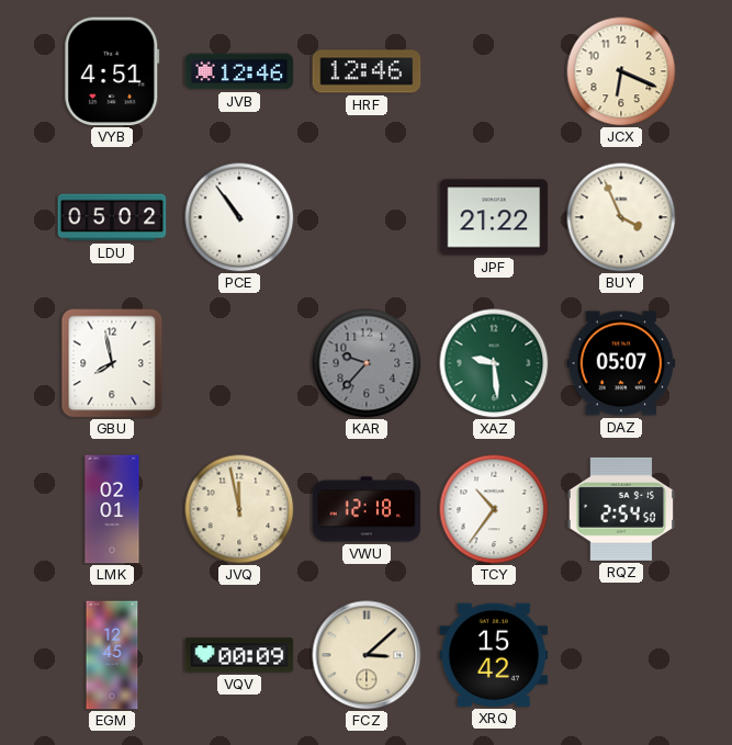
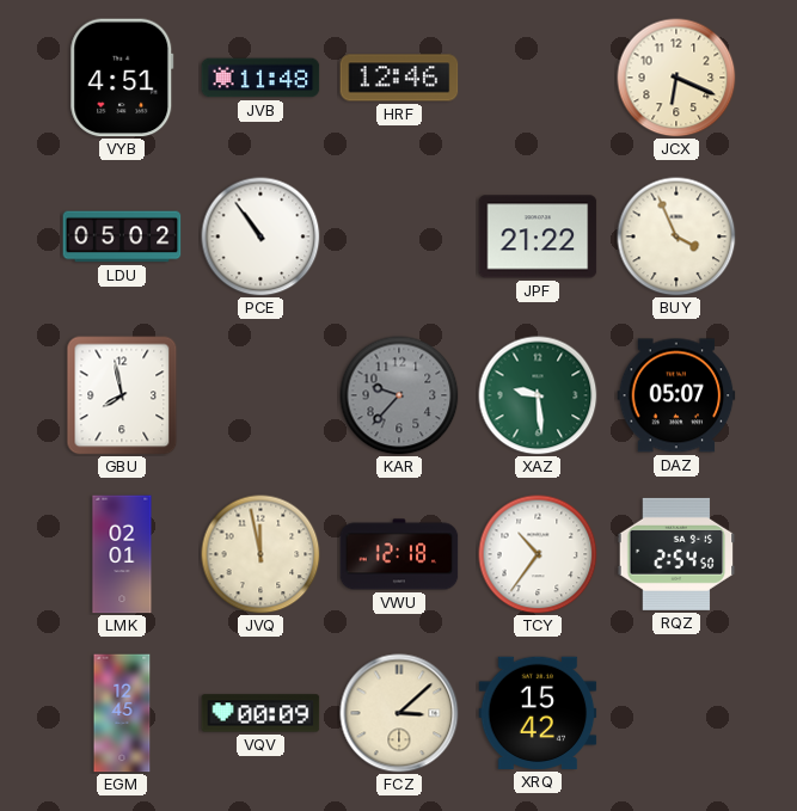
JVB: 12:46 -> 11:48 (260, 78)
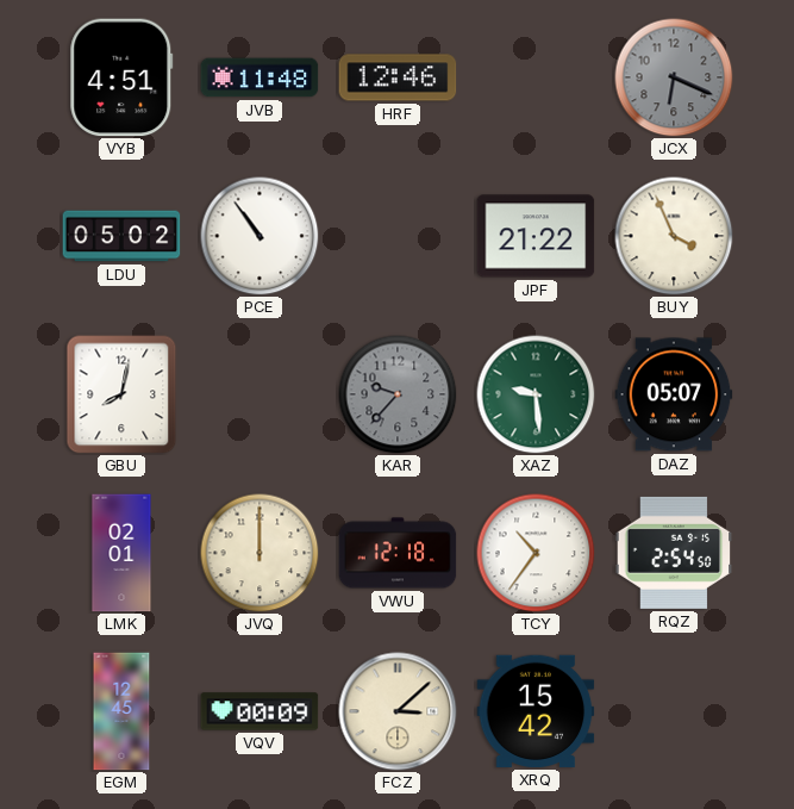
JCX dial: cream -> grey (674, 77)
GBU: 7:58 -> 8:02 (121, 394)
JVQ: 11:58 -> 12:00 (260, 553)
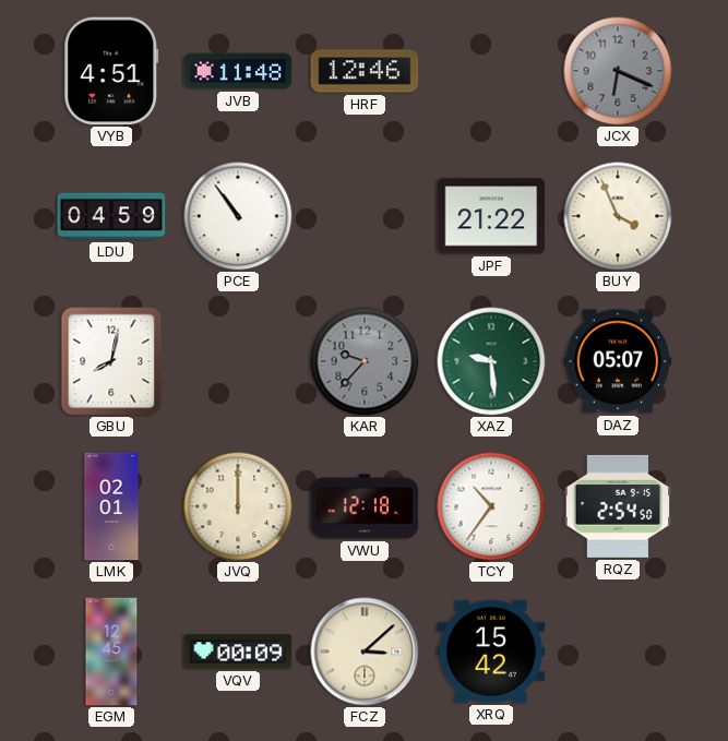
LDU: 05:02 -> 04:59 (111, 216)
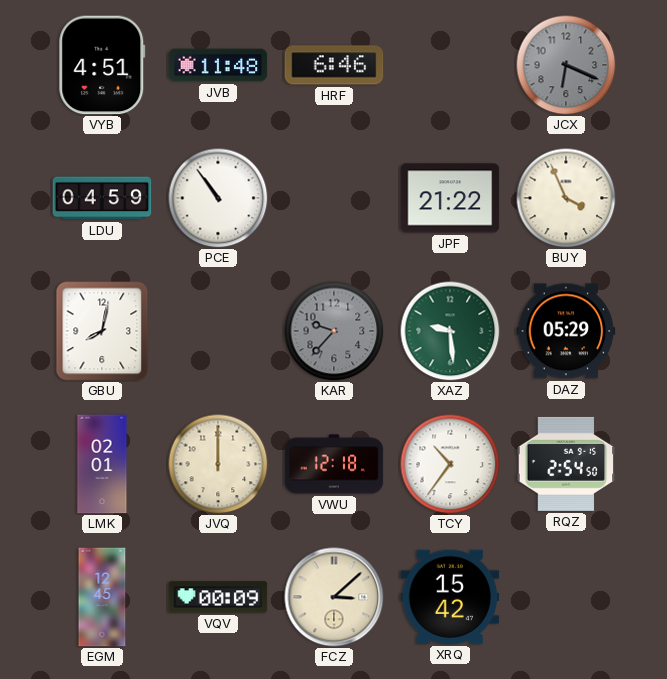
HRF: 12:46 -> 6:46 (334, 65)
DAZ: 05:07 -> 05:29 (566, 331)
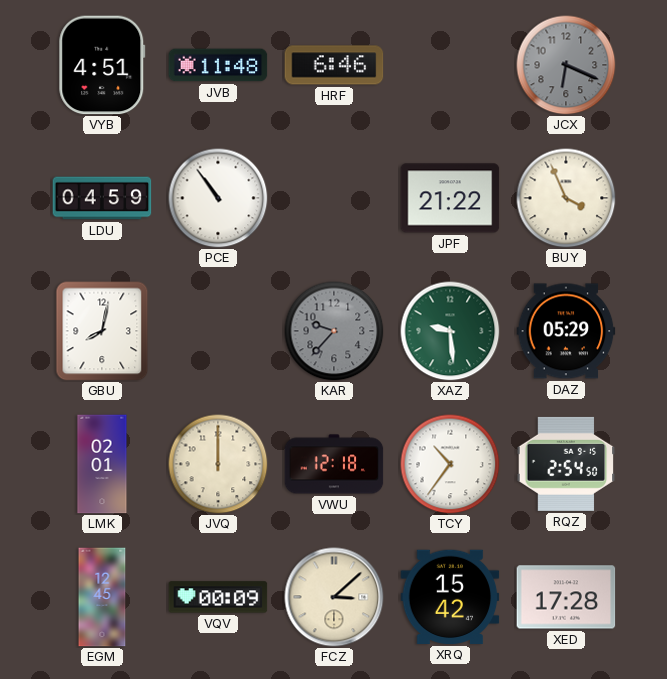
XED: none -> 17:28 (566, 597)
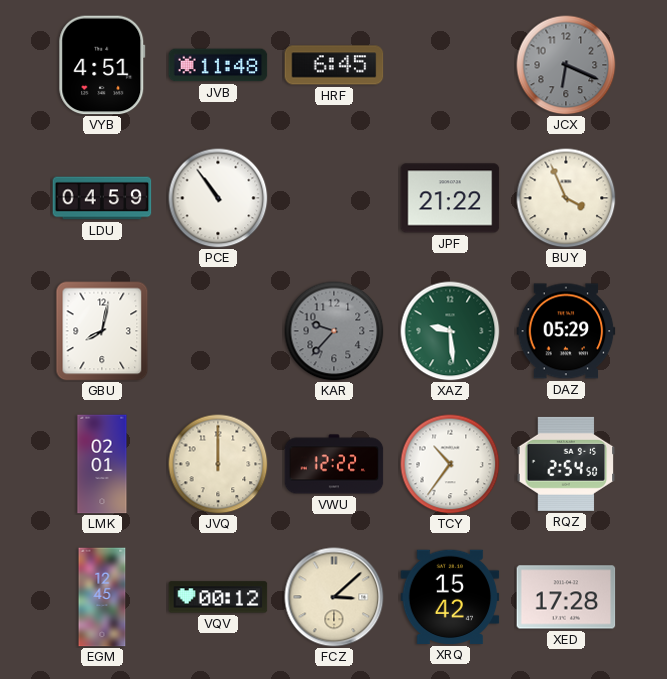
HRF: 6:46 -> 6:45 (334, 65)
VWU: 12:18 -> 12:22 (334, 464)
VQV: 00:09 -> 00:12 (218, 597)
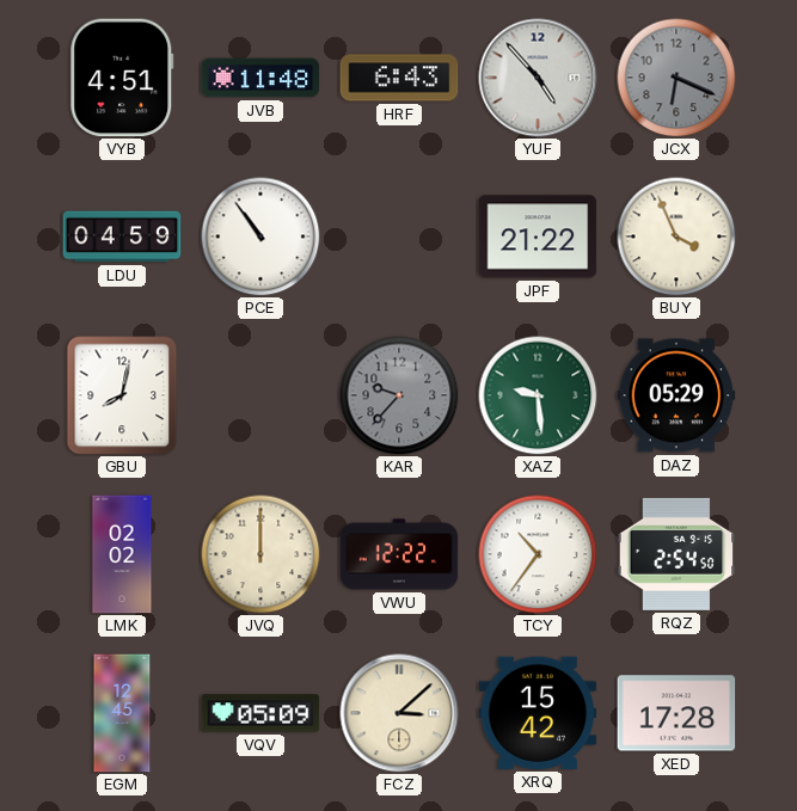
HRF: 6:45 -> 6:43 (399, 78)
YUF: none -> 4:53 (538, 78)
LMK: 02:01 -> 02:02 (122, 554)
VQV: 00:12 -> 05:09 (260, 713)
